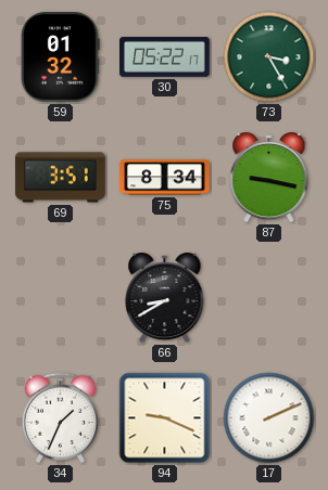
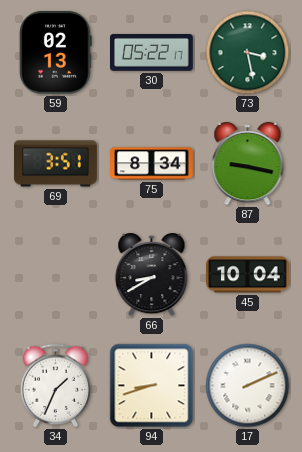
59: 01:32 -> 02:13 (56, 53)
73: 3:25 -> 3:28 (248, 53)
45: none -> 10:04 (248, 275)
94: 9:19 -> 8:42 (152, 386)
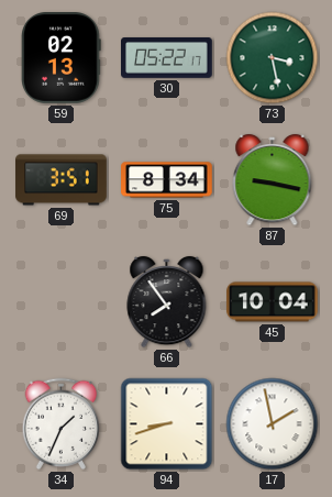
66: 8:40 -> 7:54 (167, 302)
17: 2:11 -> 1:58 (273, 424)
